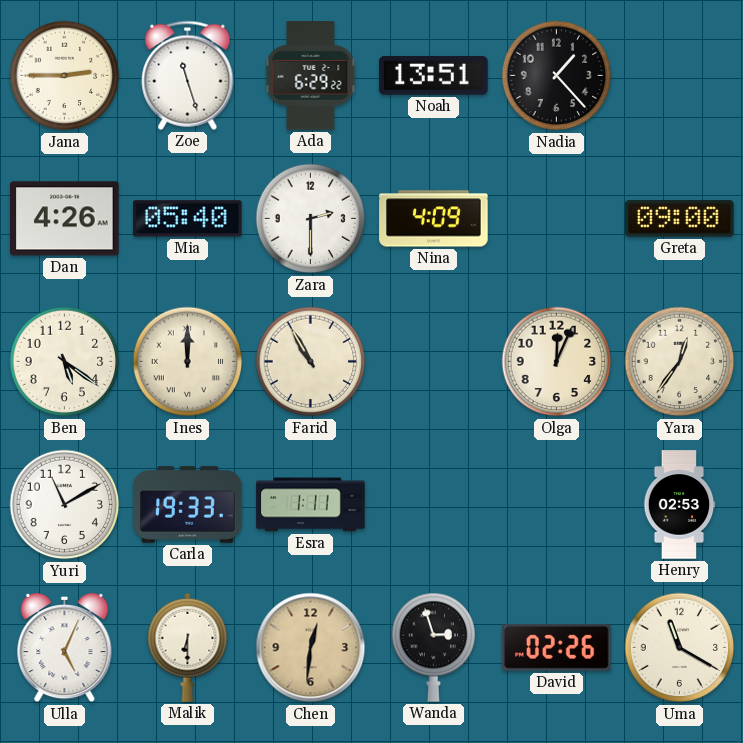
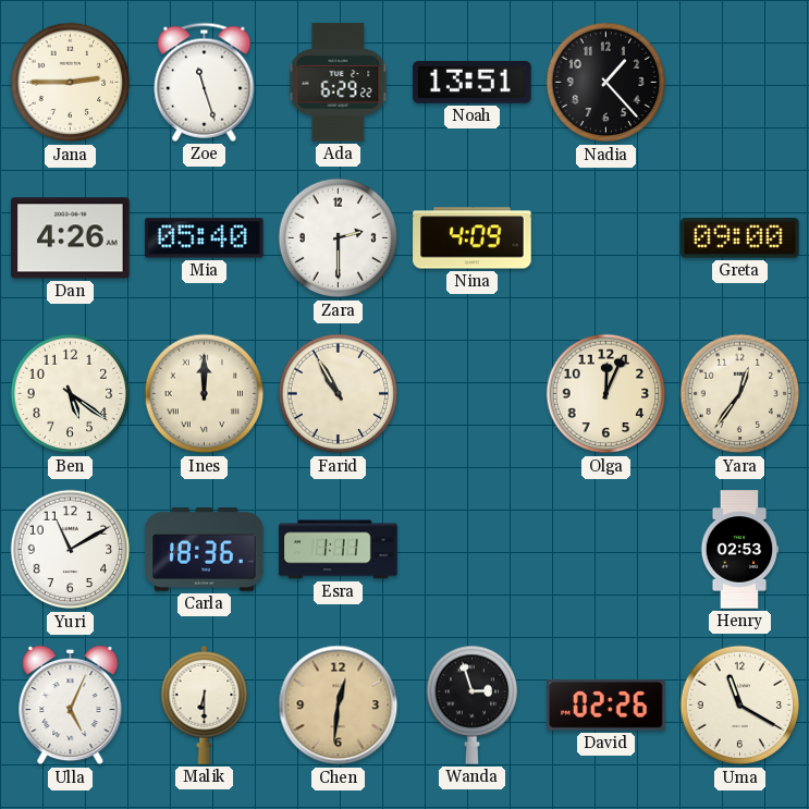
Carla: 19:33 -> 18:36 (205, 550)
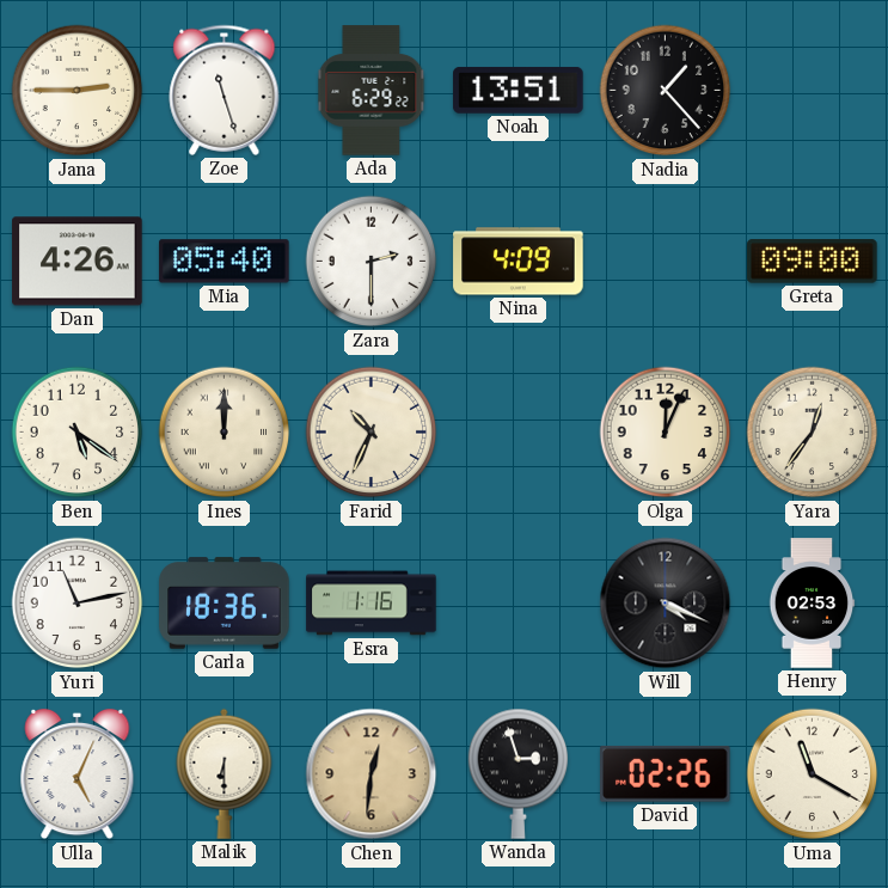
Farid: 10:55 -> 10:34 (372, 433)
Yuri: 11:10 -> 11:13 (78, 604)
Esra: 1:11 -> 1:16 (372, 604)
Will: none -> 4:19 (666, 604)
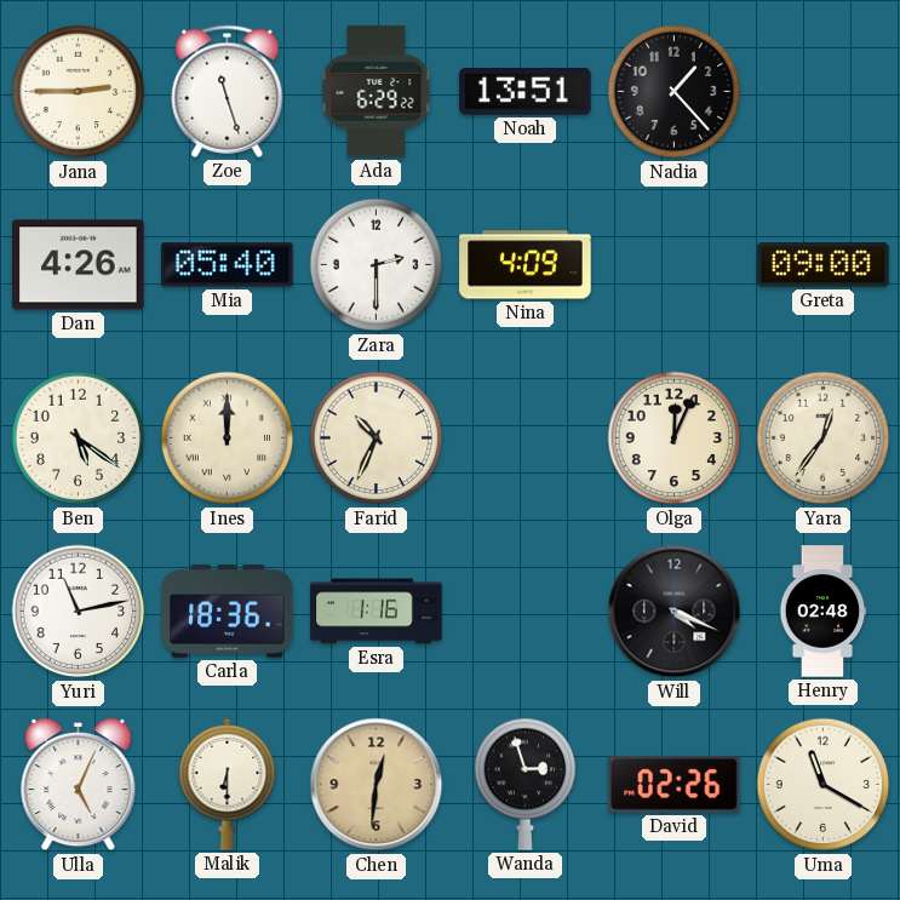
Henry: 02:53 -> 02:48 (822, 612)
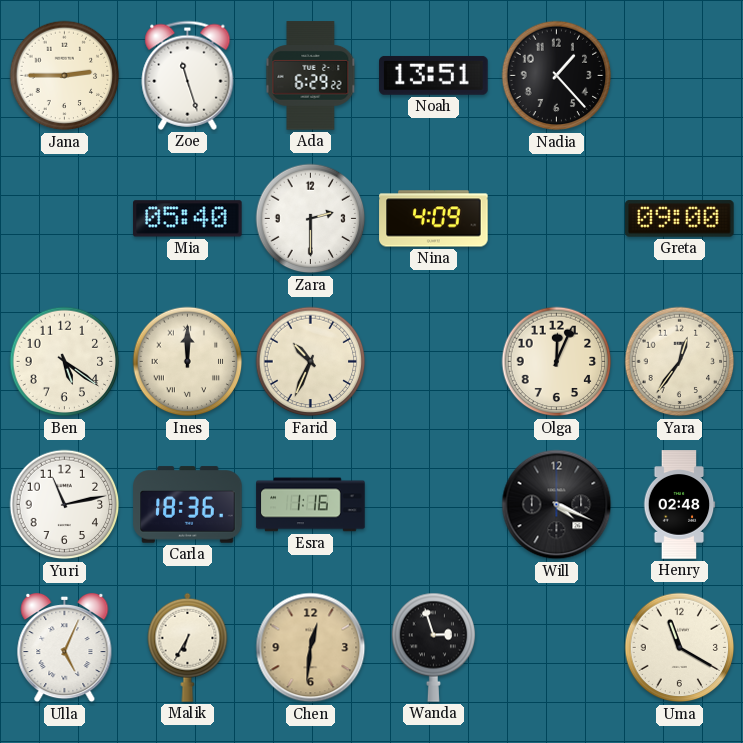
Dan: 4:26 -> none (79, 265)
Malik: 6:30 -> 6:35 (188, 647)
David: 02:26 -> none (675, 784)
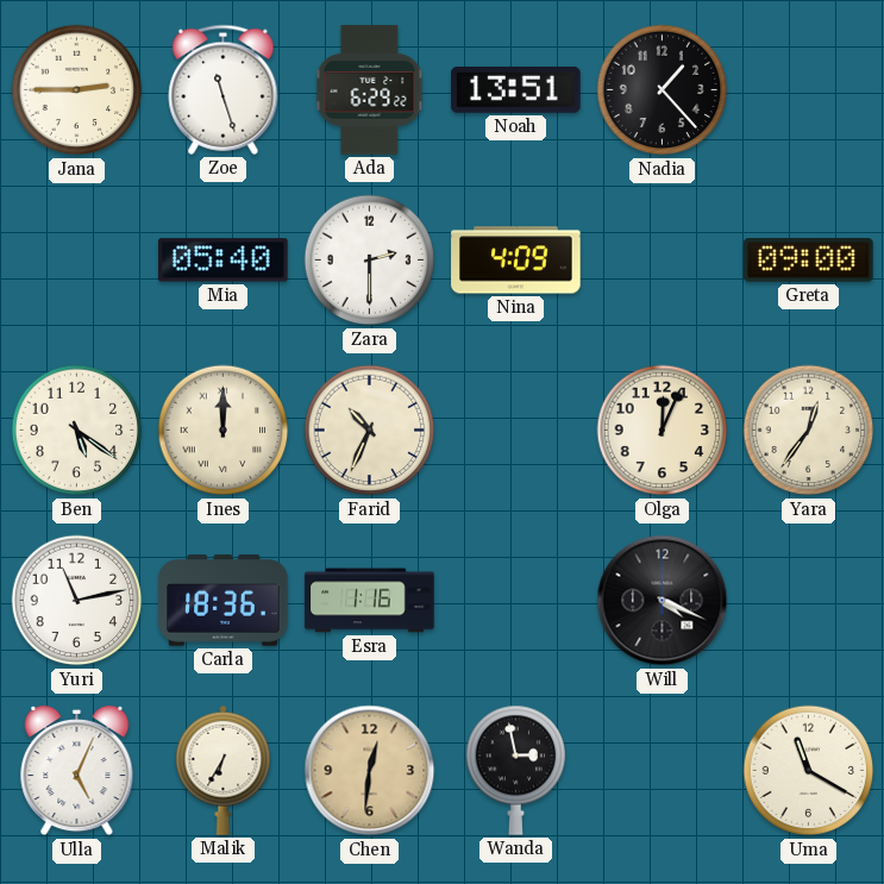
Henry: 02:48 -> none (679, 505)
Wanda: 2:57 -> 2:58 (516, 770)
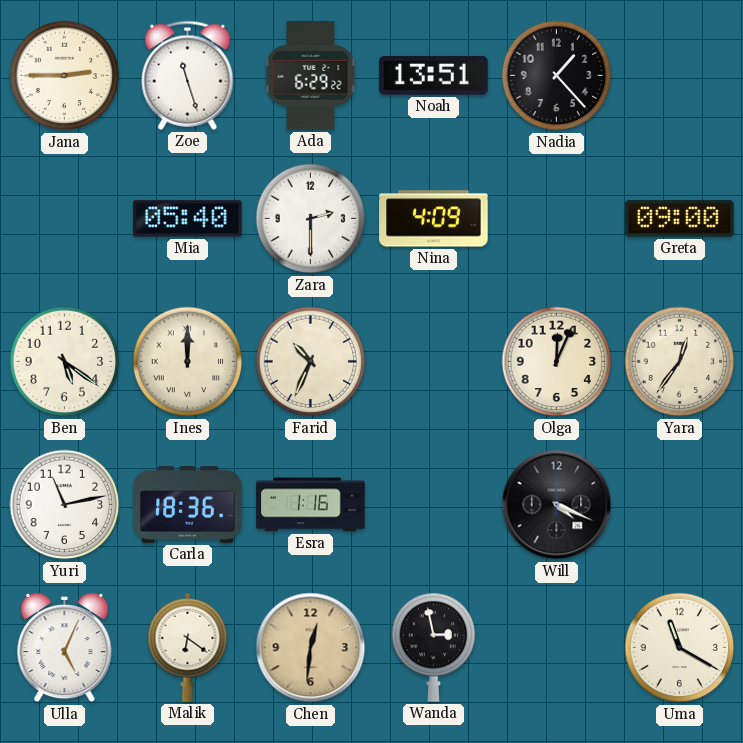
Malik: 6:35 -> 6:21 (188, 647)
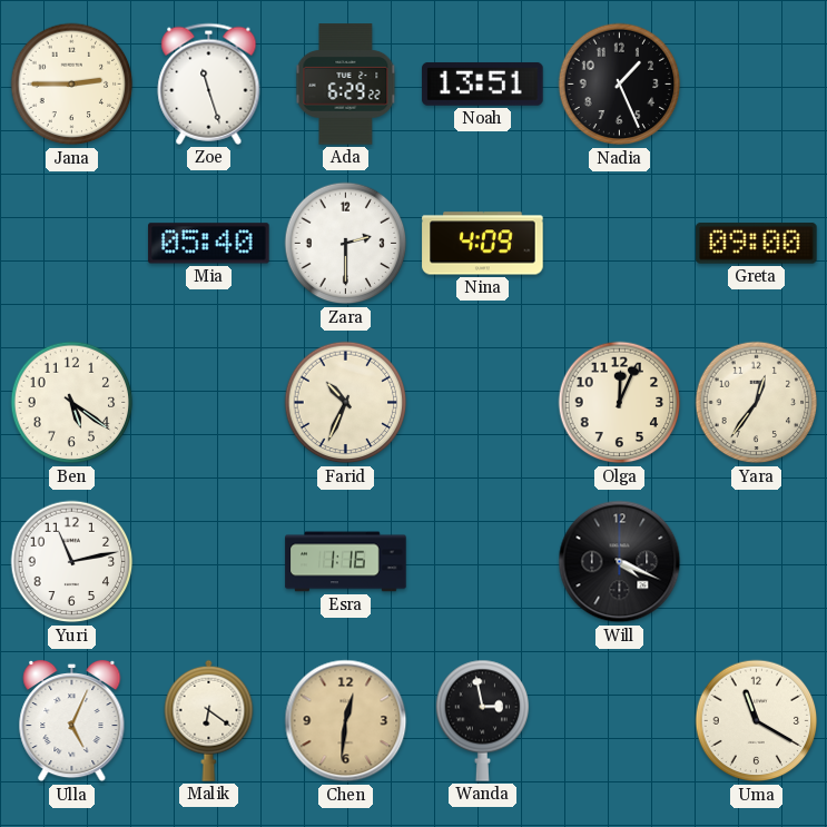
Nadia: 1:23 -> 1:26 (620, 85)
Ines: 12:00 -> none (188, 362)
Carla: 18:36 -> none (188, 505)
